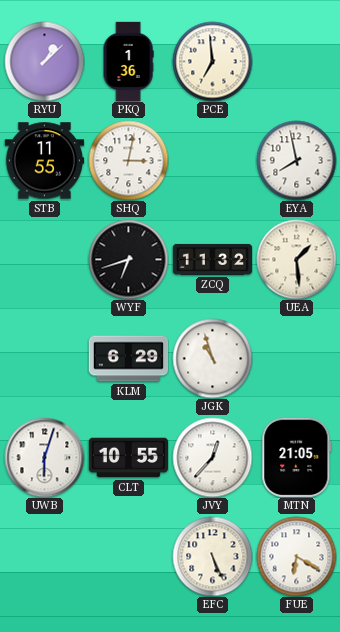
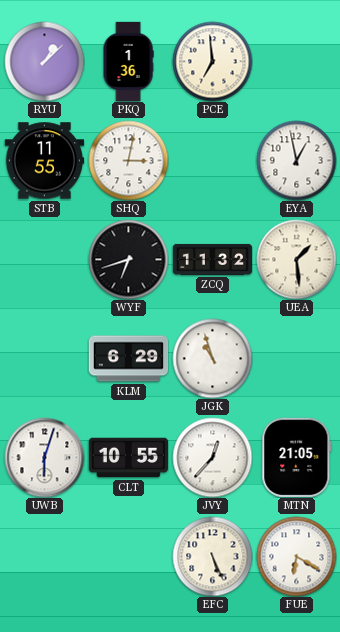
EYA: 7:58 -> 12:58 (296, 160)
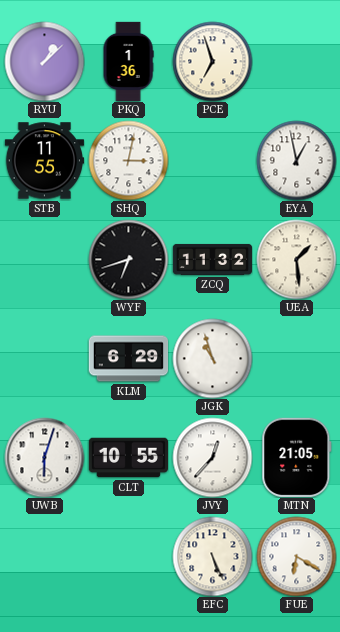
PCE: 6:59 -> 6:57 (212, 61)
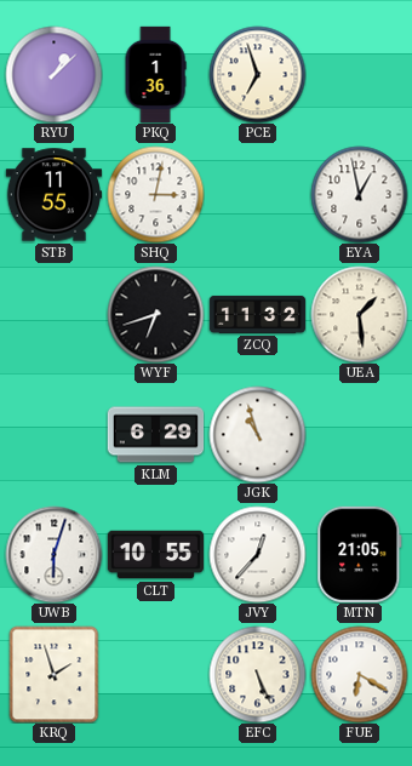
KRQ: none -> 1:57 (55, 674)
